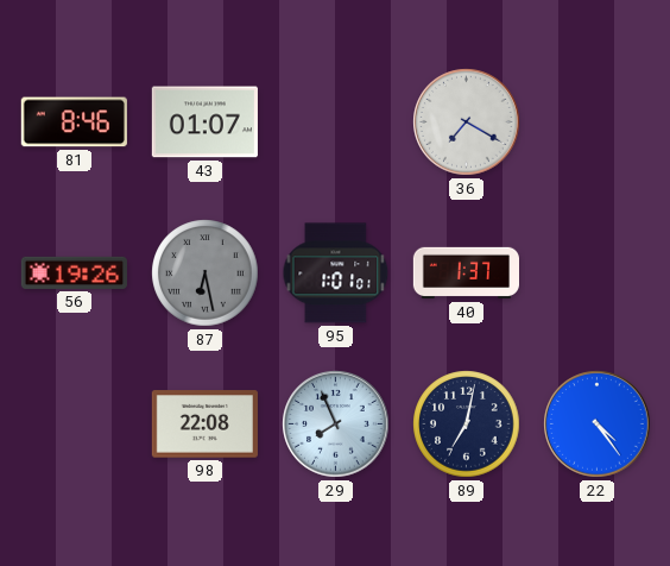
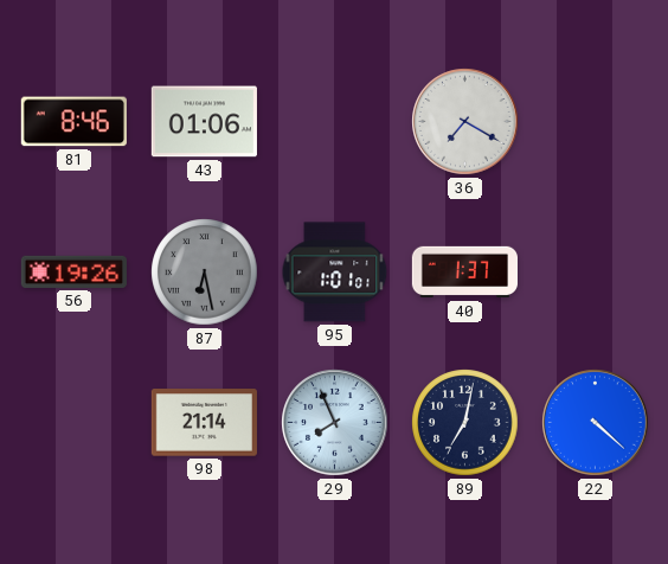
43: 01:07 -> 01:06 (204, 122)
98: 22:08 -> 21:14 (204, 423)
22: 4:24 -> 4:22 (596, 423)
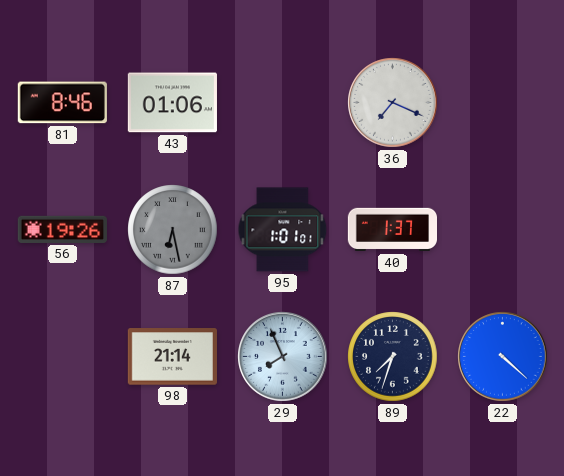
36: 7:20 -> 7:19 (393, 103)
89: 7:02 -> 7:33 (393, 357)
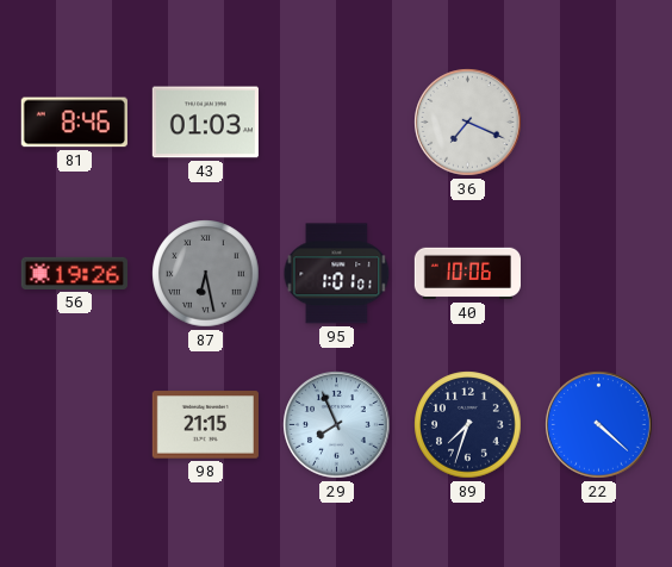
43: 01:06 -> 01:03 (205, 123)
40: 1:37 -> 10:06 (467, 274)
98: 21:14 -> 21:15 (205, 425)
